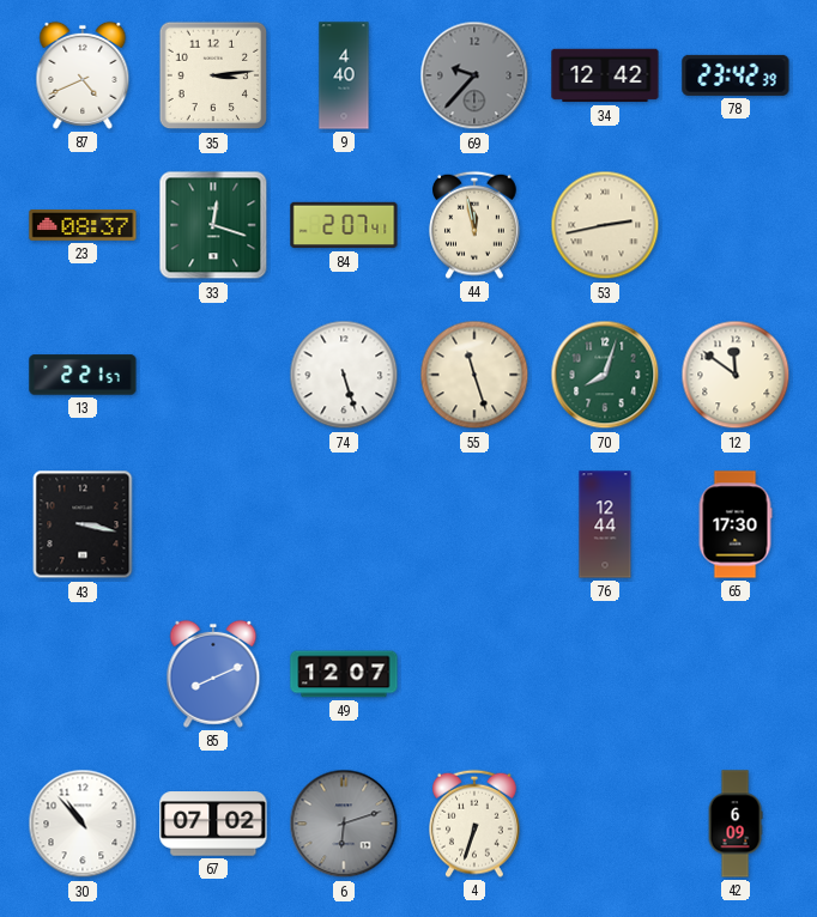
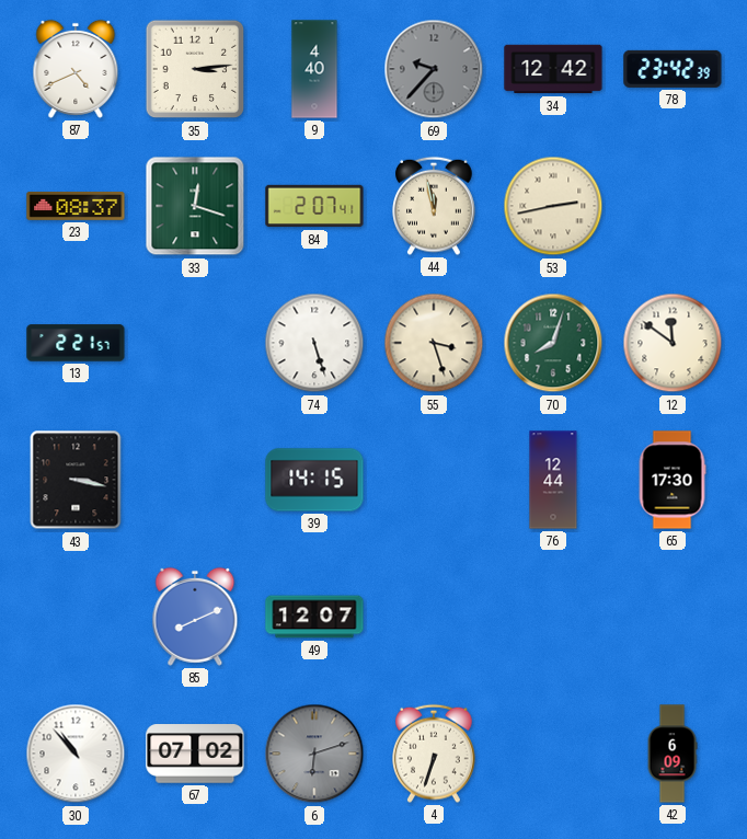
55: 11:27 -> 3:27 (434, 343)
39: none -> 14:15 (314, 480)
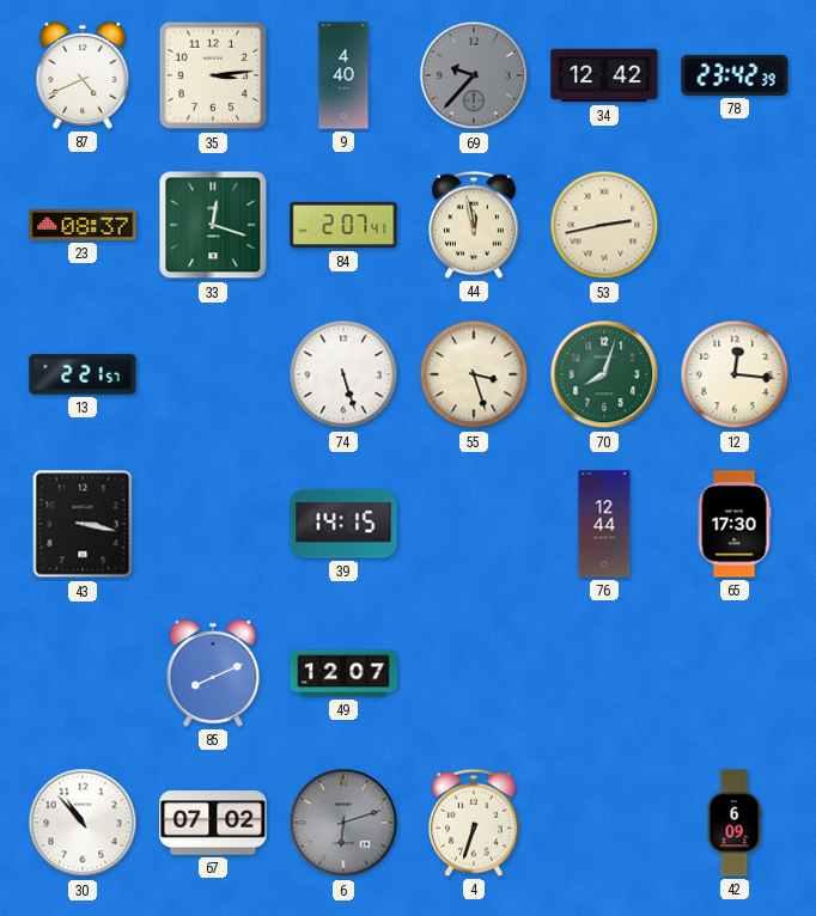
12: 11:51 -> 12:16 (735, 374)
